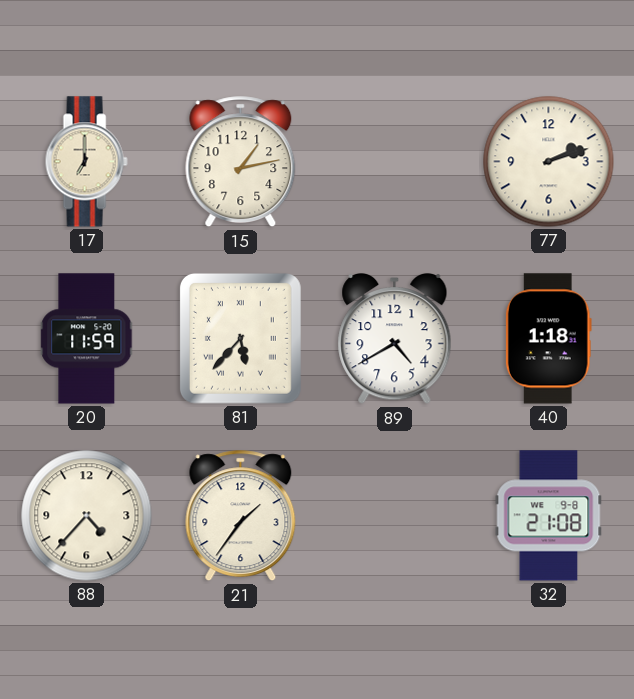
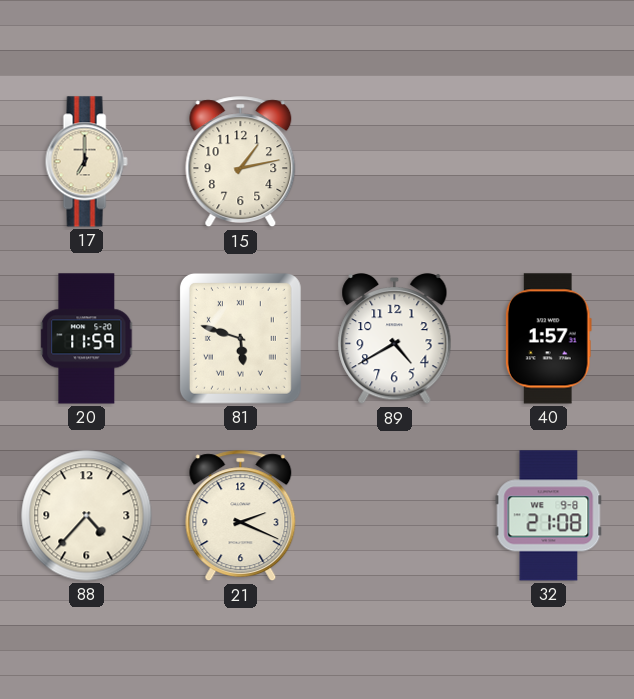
77: 2:12 -> none (549, 162)
81: 5:37 -> 5:48 (240, 338)
40: 1:18 -> 1:57 (548, 339)
21: 1:36 -> 2:19 (241, 516)
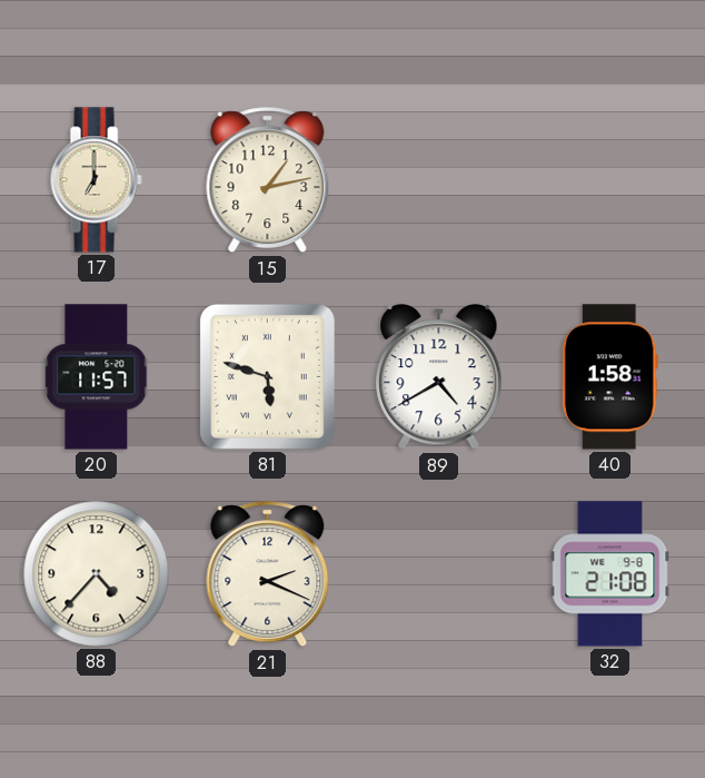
20: 11:59 -> 11:57 (97, 377)
40: 1:57 -> 1:58 (609, 377)
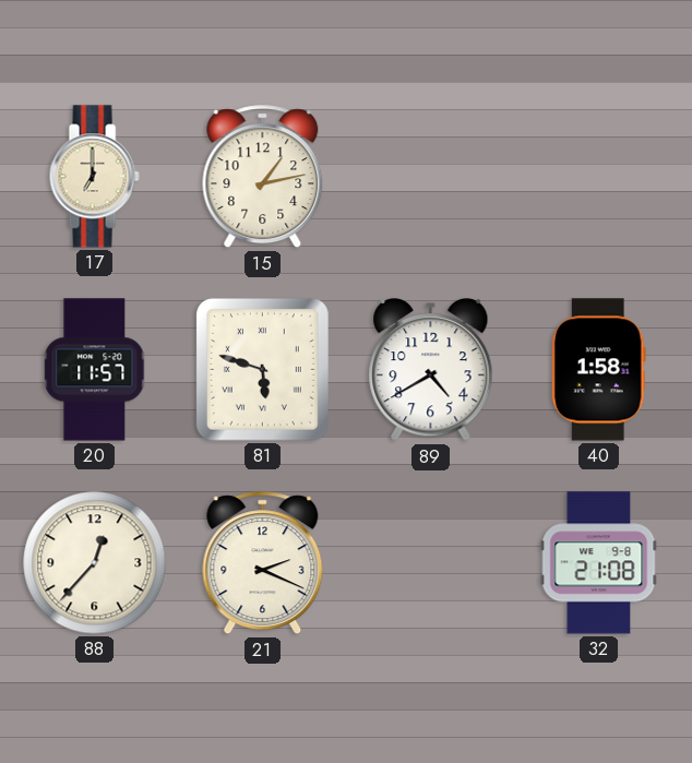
88: 4:37 -> 12:37 (95, 563)
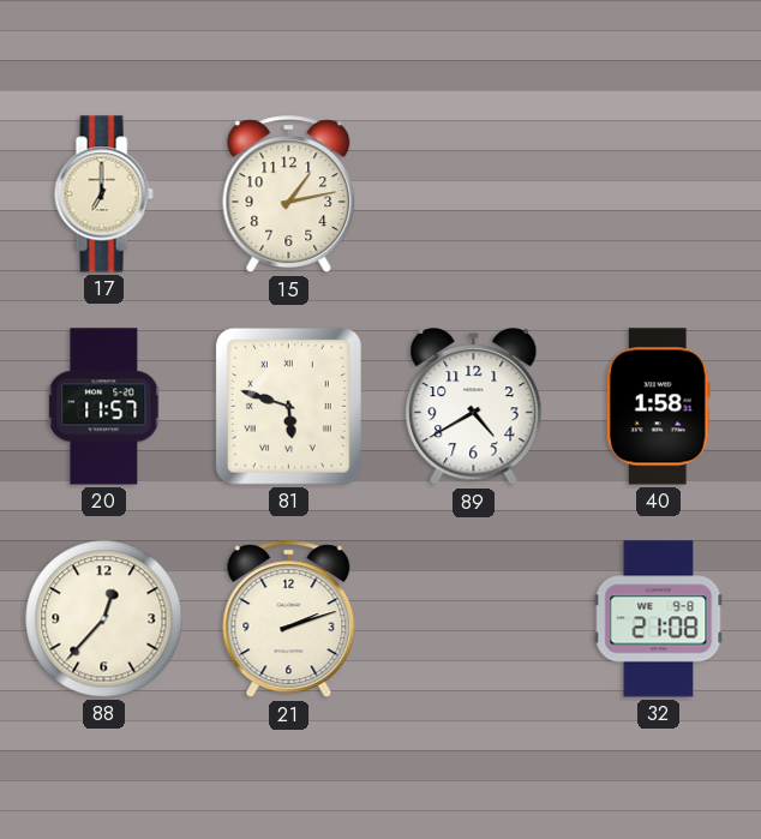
21: 2:19 -> 2:12 (289, 619)
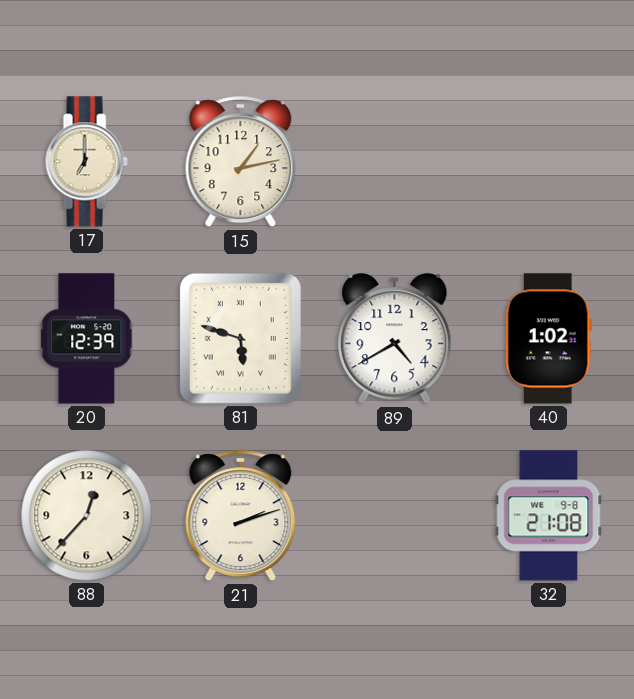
20: 11:57 -> 12:39 (87, 339)
40: 1:58 -> 1:02 (548, 339)
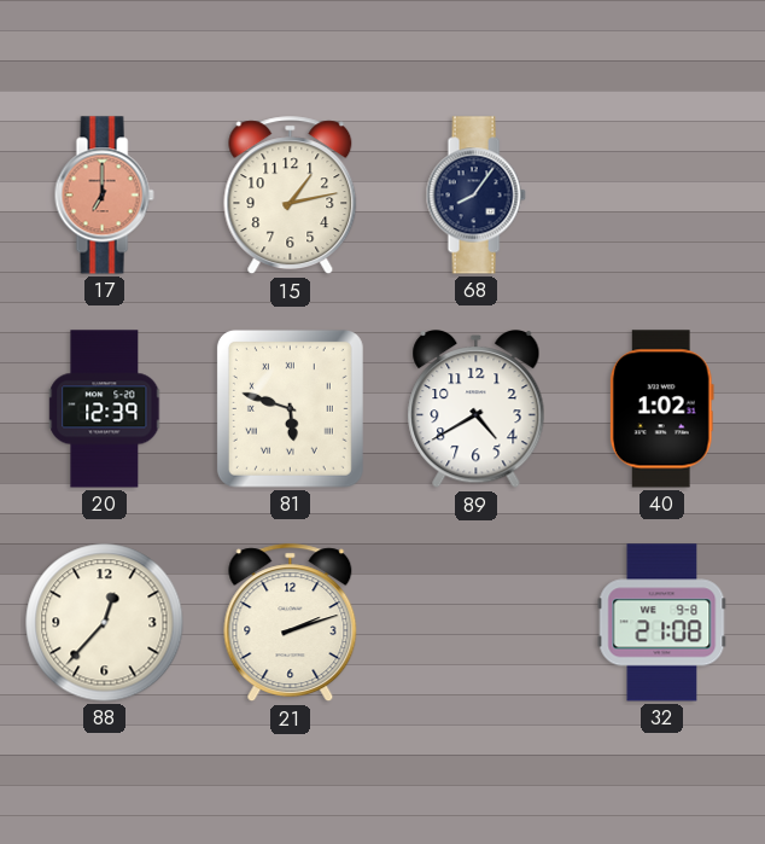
17 dial: cream -> salmon (104, 196)
68: none -> 8:06 (475, 196)
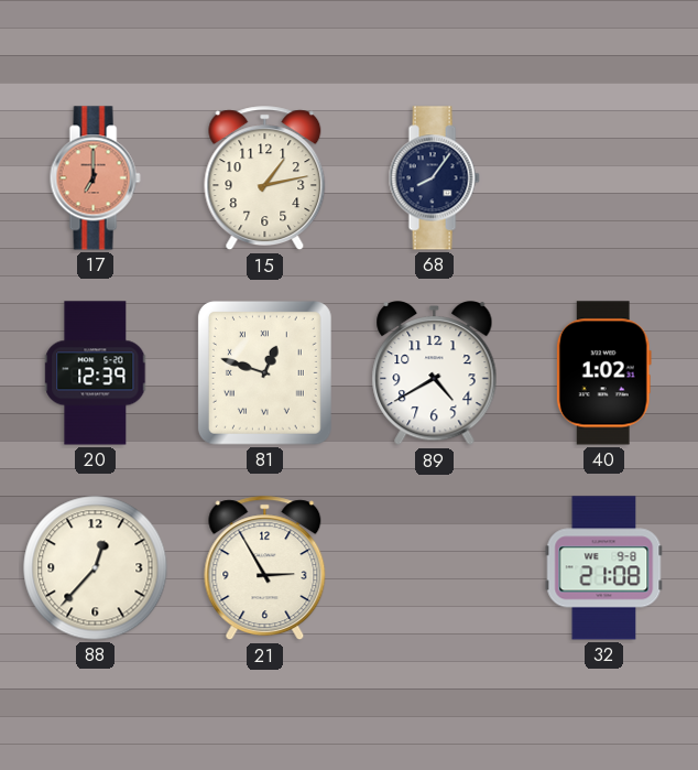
81: 5:48 -> 12:48 (264, 372)
21: 2:12 -> 2:55 (265, 568)
